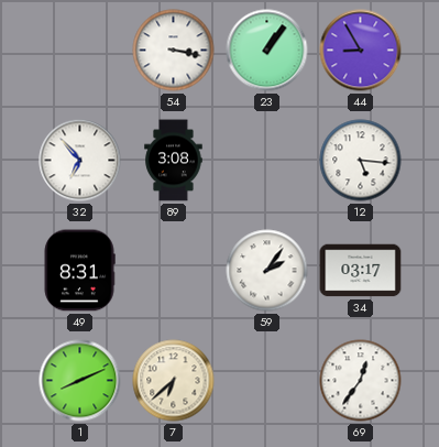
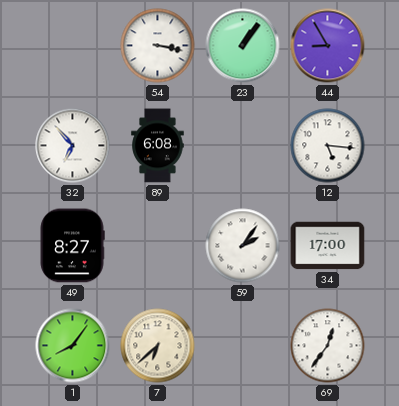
89: 3:08 -> 6:08 (158, 146)
49: 8:31 -> 8:27 (72, 246)
34: 03:17 -> 17:00 (328, 246)
1: 8:11 -> 8:06 (73, 346)
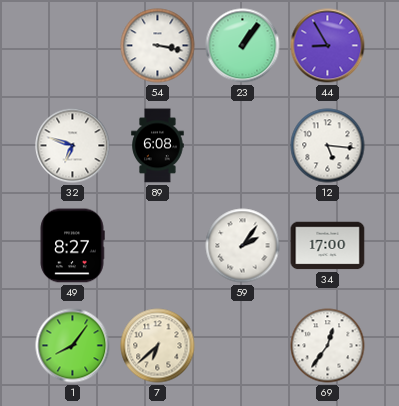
32: 6:53 -> 6:48 (73, 146)
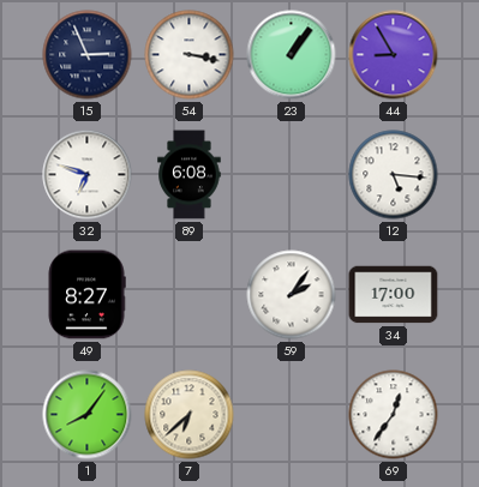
15: none -> 2:56 (88, 55)
